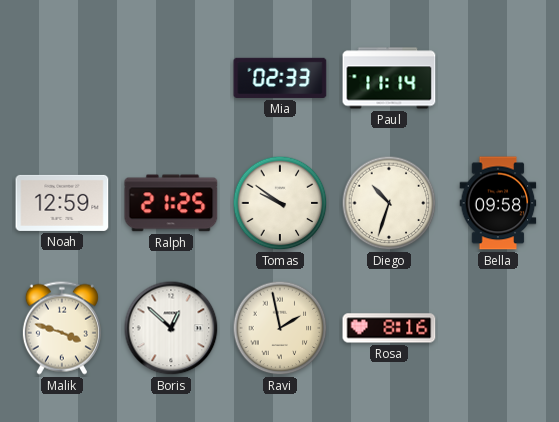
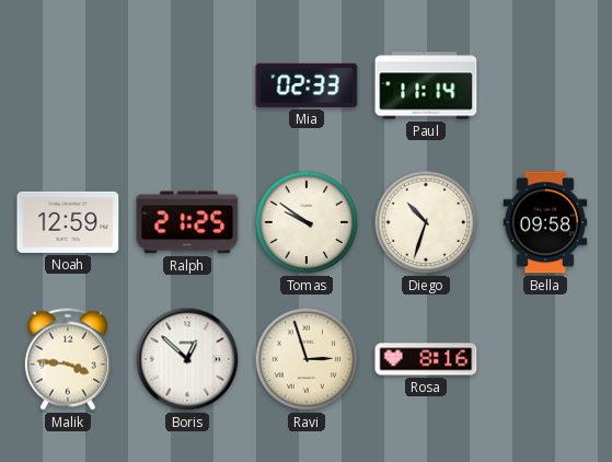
Malik: 3:48 -> 3:46 (68, 359)
Ravi: 1:58 -> 2:57 (307, 359)
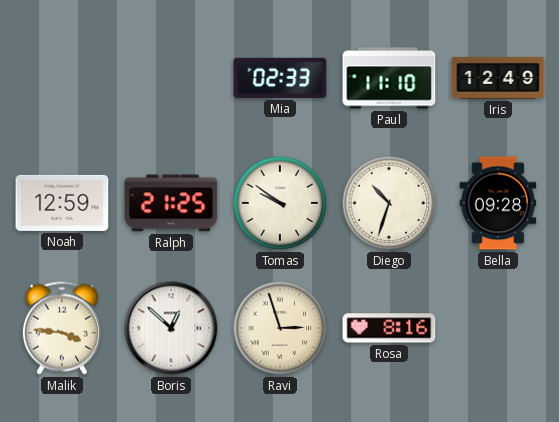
Paul: 11:14 -> 11:10 (389, 78)
Iris: none -> 12:49 (498, 78)
Bella: 09:58 -> 09:28 (498, 203)
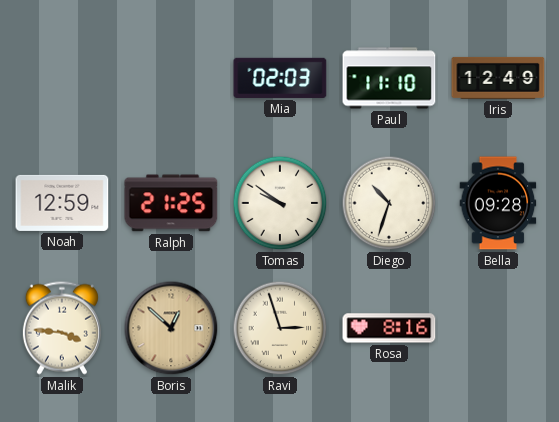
Mia: 02:33 -> 02:03 (280, 78)
Boris dial: white -> champagne (171, 328)
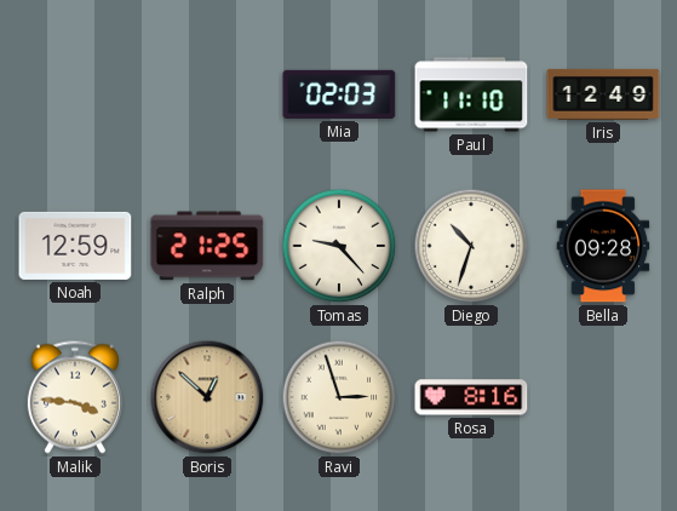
Tomas: 9:51 -> 9:23 (339, 246)
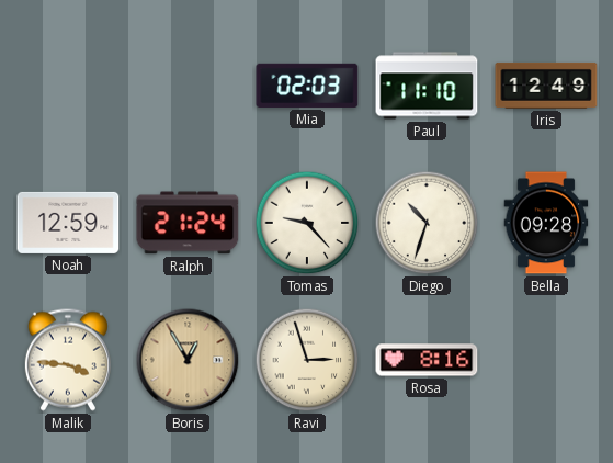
Ralph: 21:25 -> 21:24 (188, 223)
Boris: 12:52 -> 12:55 (188, 360)
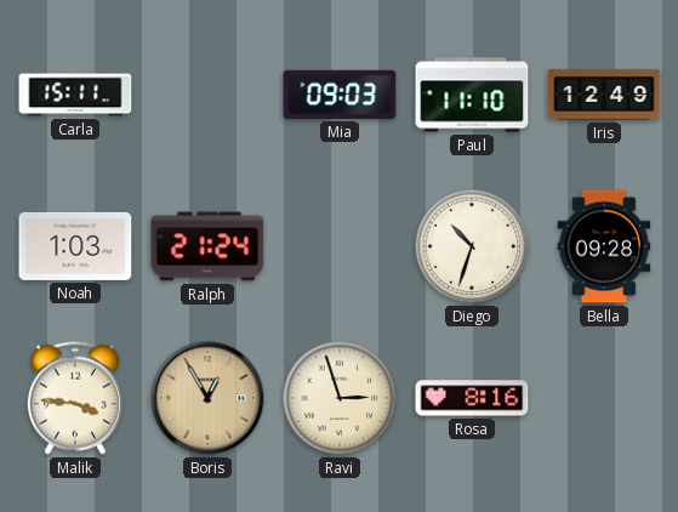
Carla: none -> 15:11 (75, 95)
Mia: 02:03 -> 09:03 (340, 95)
Noah: 12:59 -> 1:03 (75, 246)
Tomas: 9:23 -> none (307, 223)
